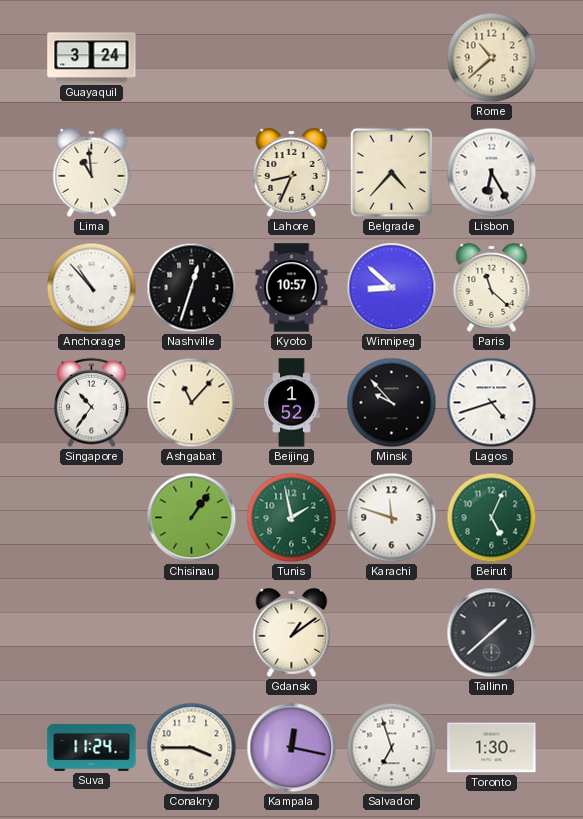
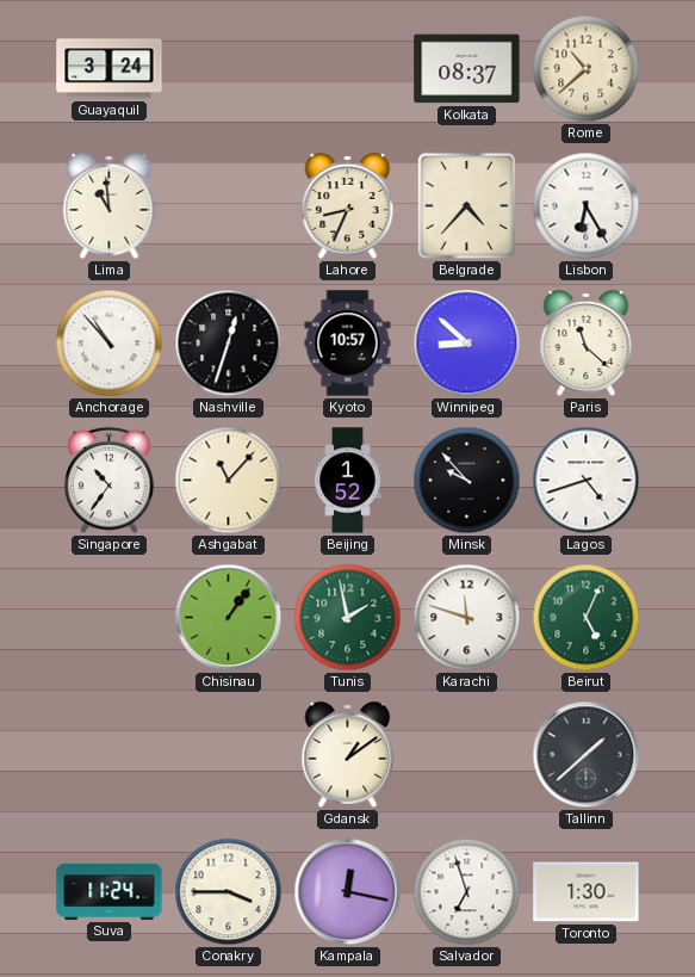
Kolkata: none -> 08:37 (467, 69)
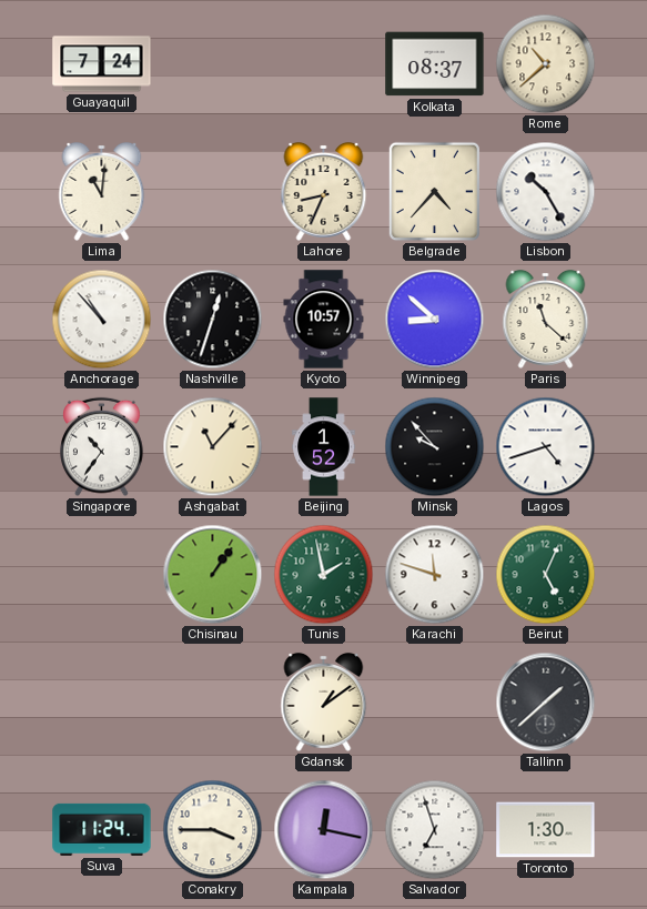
Guayaquil: 3:24 -> 7:24 (102, 64)
Lima: 10:59 -> 11:01 (102, 191)
Lisbon: 6:25 -> 10:25 (546, 192)
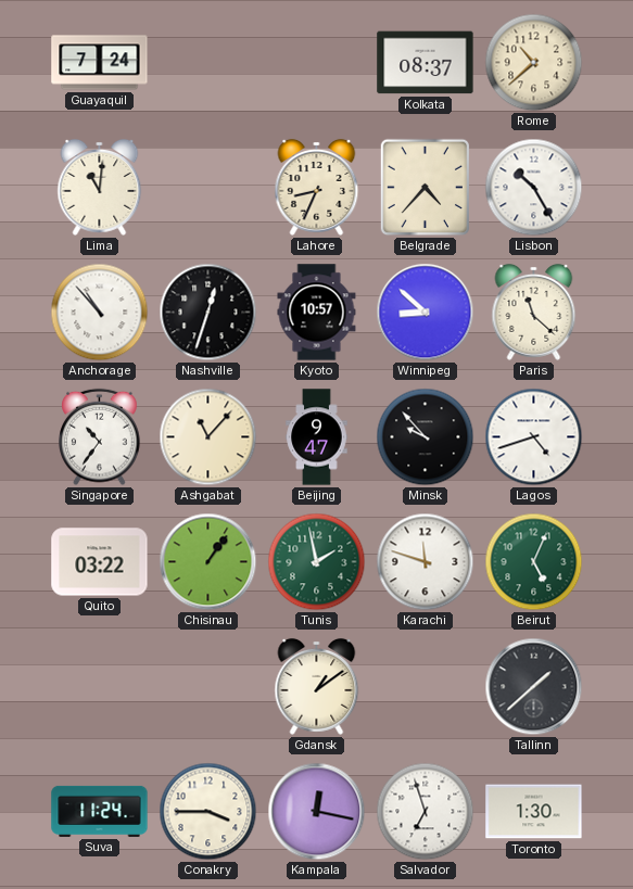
Beijing: 1:52 -> 9:47 (317, 437)
Quito: none -> 03:22 (100, 562)
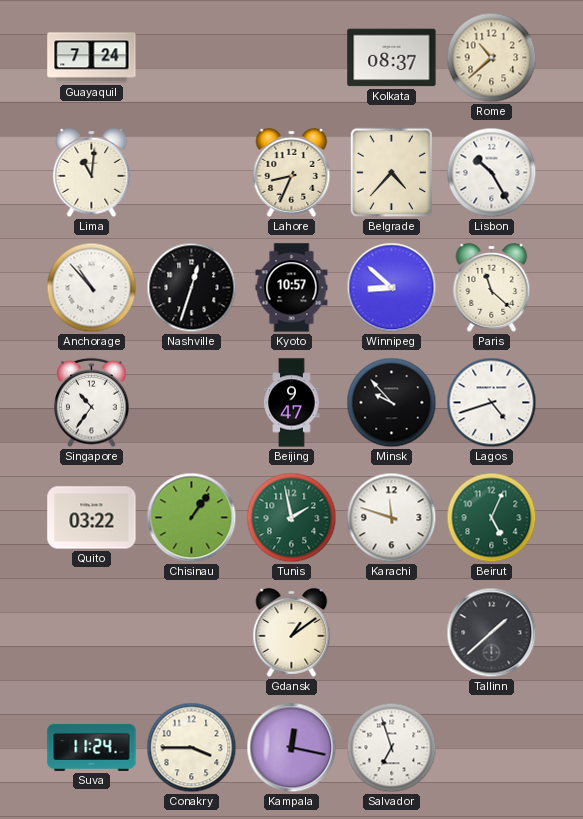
Ashgabat: 11:07 -> none (208, 437)
Toronto: 1:30 -> none (534, 812)
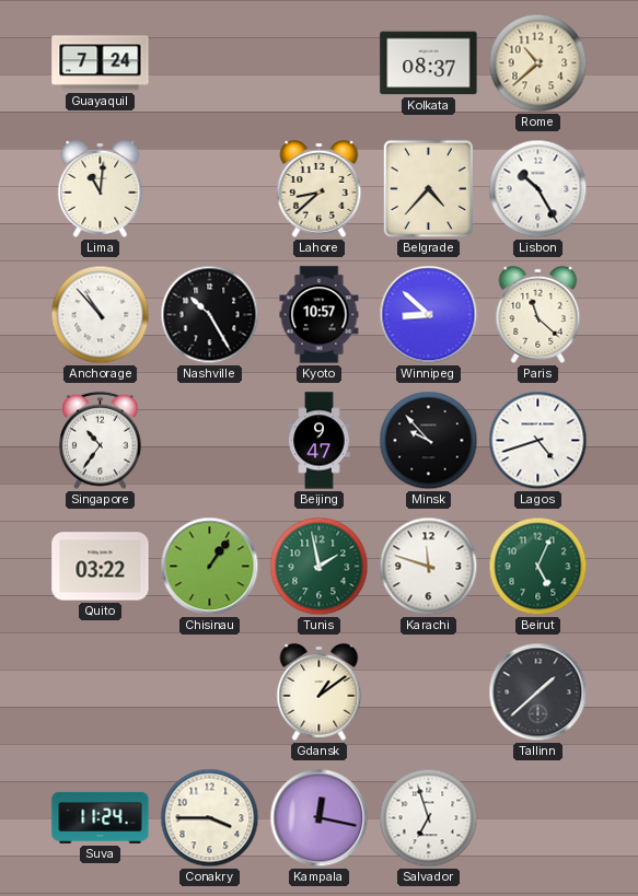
Lahore: 8:34 -> 8:38 (320, 188)
Nashville: 12:33 -> 10:25 (210, 315)
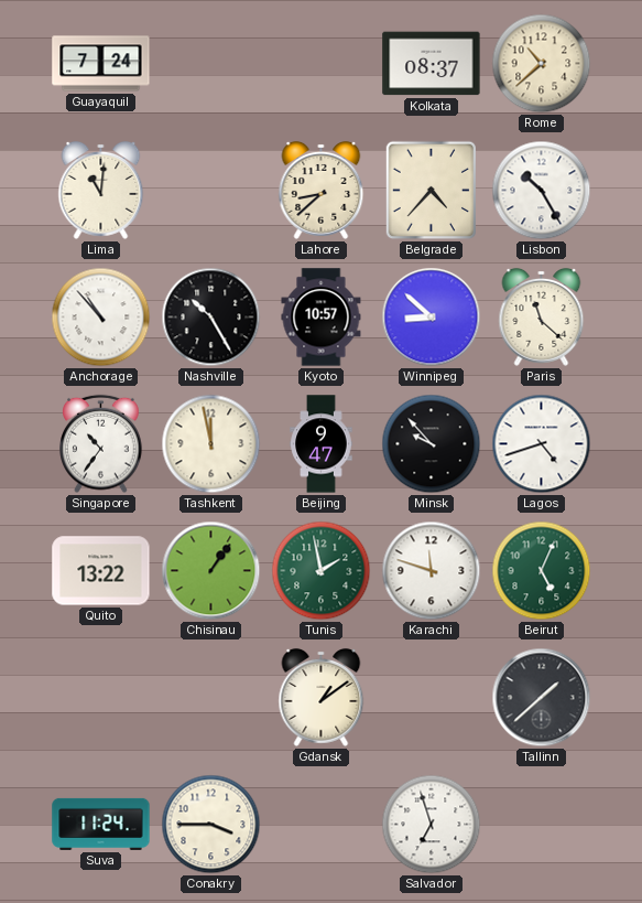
Tashkent: none -> 11:58 (211, 444)
Quito: 03:22 -> 13:22 (101, 571)
Kampala: 12:17 -> none (320, 818)
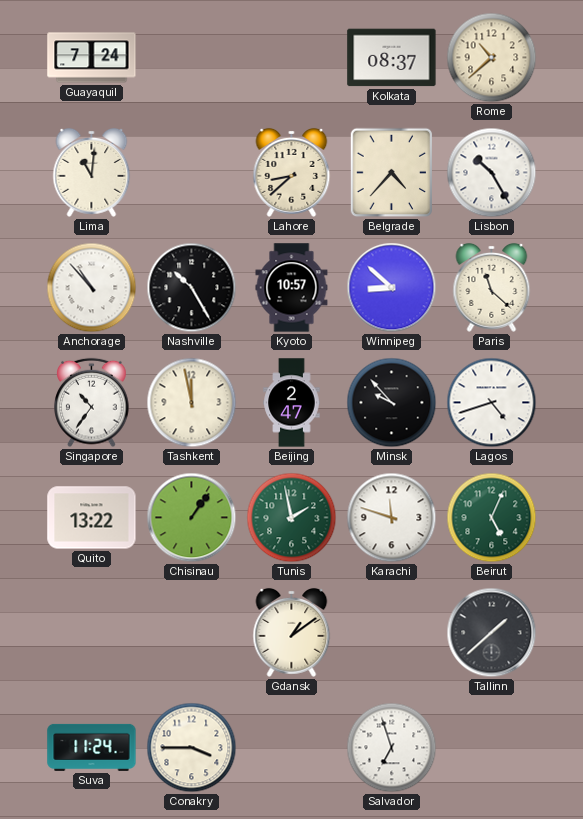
Beijing: 9:47 -> 2:47 (292, 403)
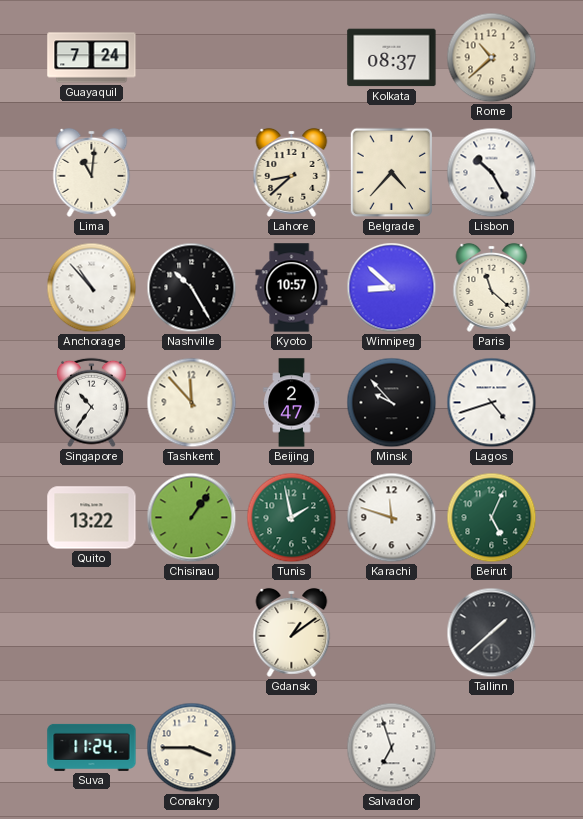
Tashkent: 11:58 -> 11:53 (192, 403)
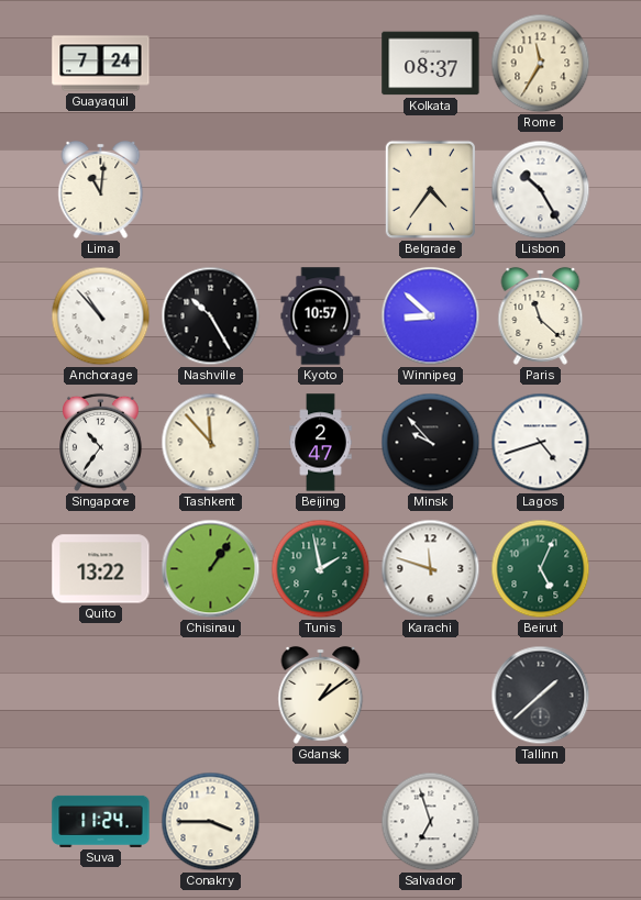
Rome: 10:38 -> 11:35 (541, 64)
Lahore: 8:38 -> none (292, 172)
Belgrade: 4:37 -> 4:36 (431, 190)
